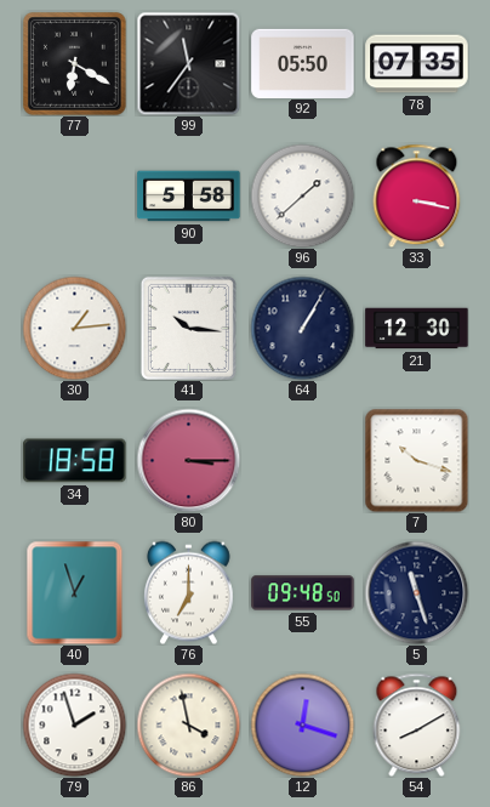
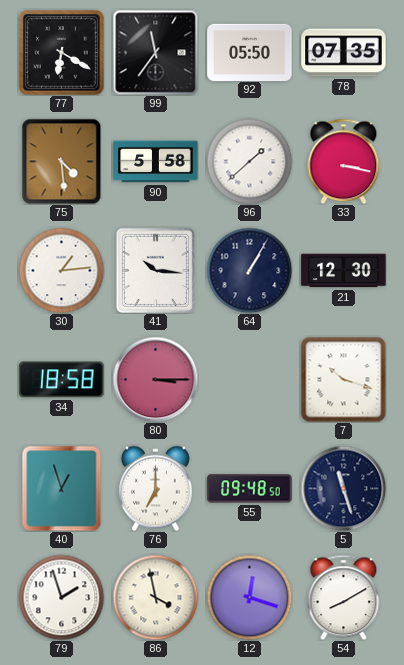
75: none -> 4:29 (62, 161)
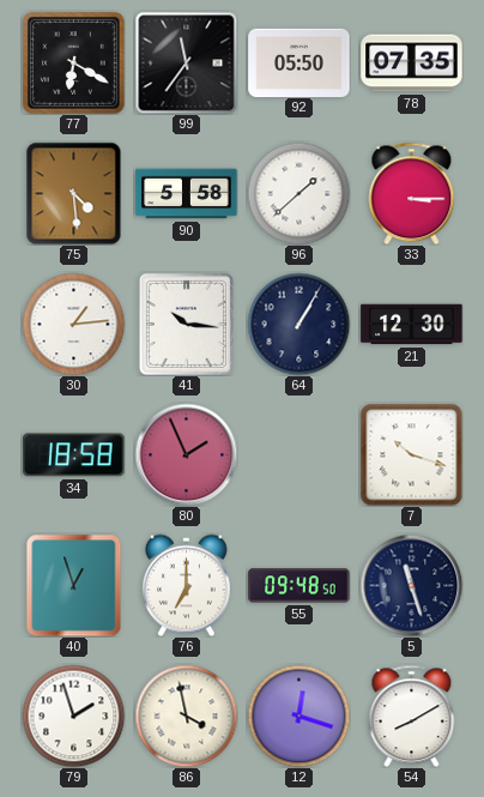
33: 3:17 -> 3:15 (412, 193)
80: 3:15 -> 1:56 (186, 454)
